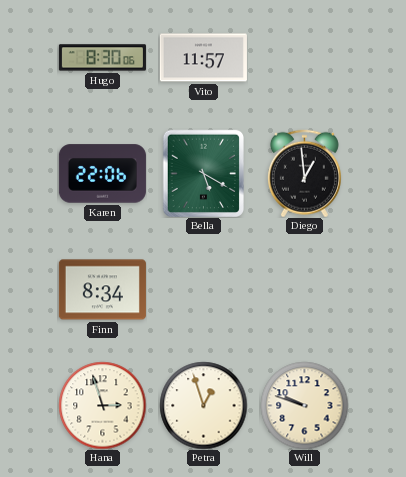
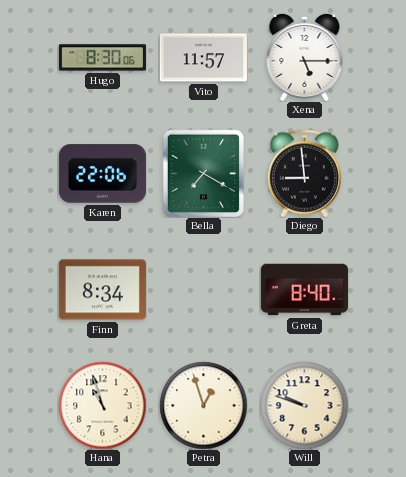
Xena: none -> 5:15 (305, 57)
Bella: 5:20 -> 7:20 (203, 173)
Diego: 12:59 -> 8:59 (304, 173)
Greta: none -> 8:40 (304, 290)
Hana: 2:57 -> 10:57 (102, 405)
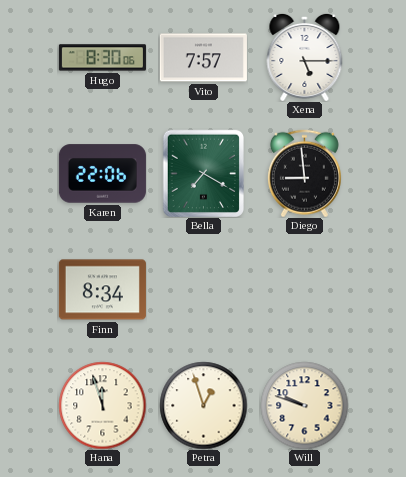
Vito: 11:57 -> 7:57 (203, 58)
Greta: 8:40 -> none (304, 290)
Hana: 10:57 -> 11:57 (102, 405)
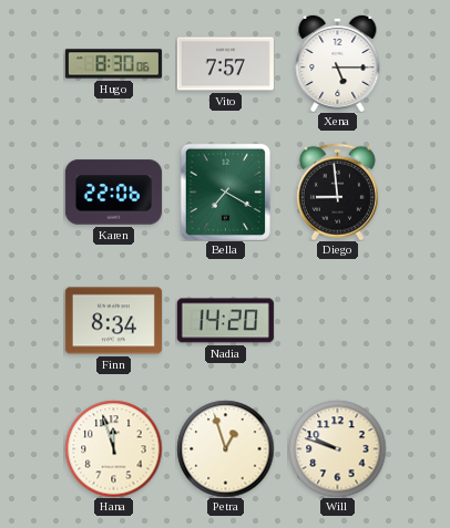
Nadia: none -> 14:20 (225, 321)
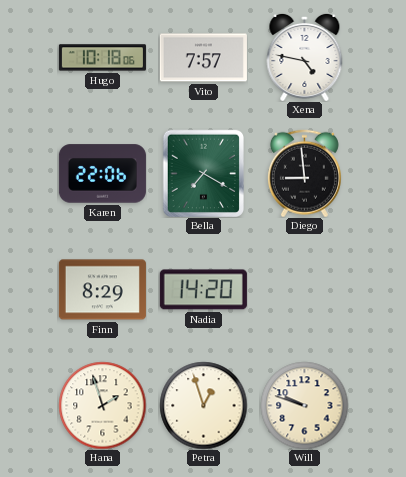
Hugo: 8:30 -> 10:18 (102, 58)
Xena: 5:15 -> 4:47 (305, 57)
Finn: 8:34 -> 8:29 (102, 290)
Hana: 11:57 -> 1:57 (102, 405)
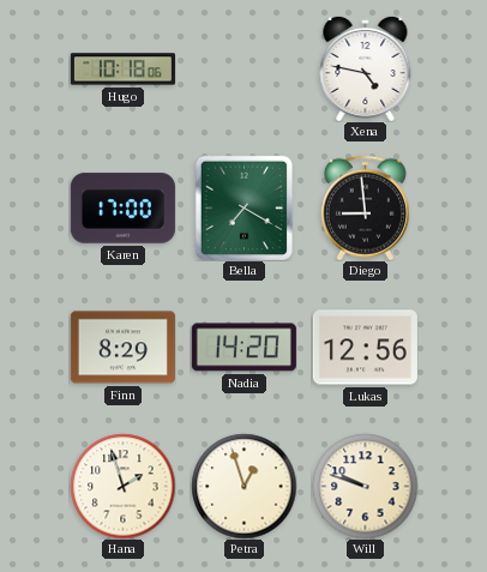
Vito: 7:57 -> none (203, 58)
Karen: 22:06 -> 17:00 (122, 209)
Lukas: none -> 12:56 (365, 348)
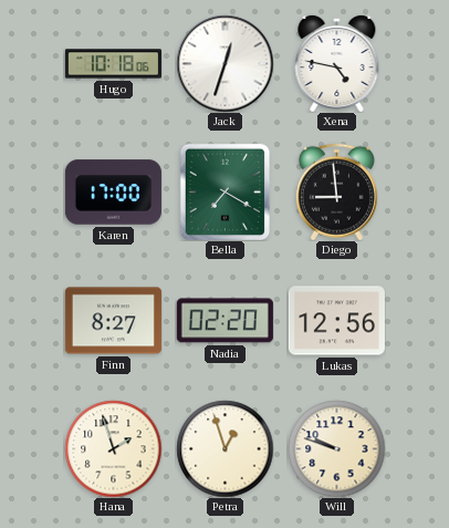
Jack: none -> 12:33 (224, 63)
Finn: 8:29 -> 8:27 (113, 321)
Nadia: 14:20 -> 02:20 (224, 321)
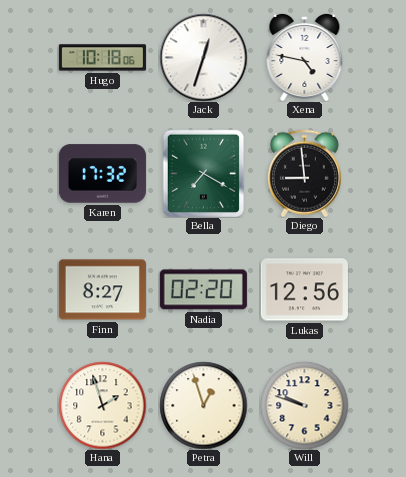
Karen: 17:00 -> 17:32 (102, 174)
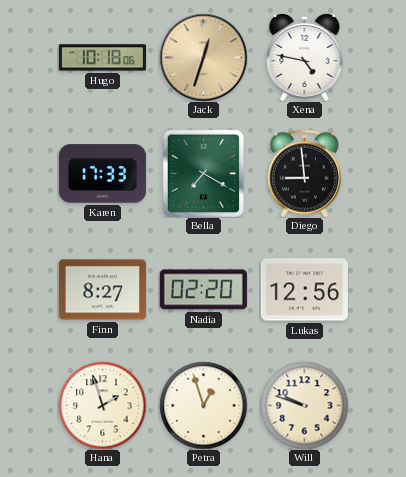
Jack dial: white -> champagne (203, 57)
Karen: 17:32 -> 17:33 (102, 174)
